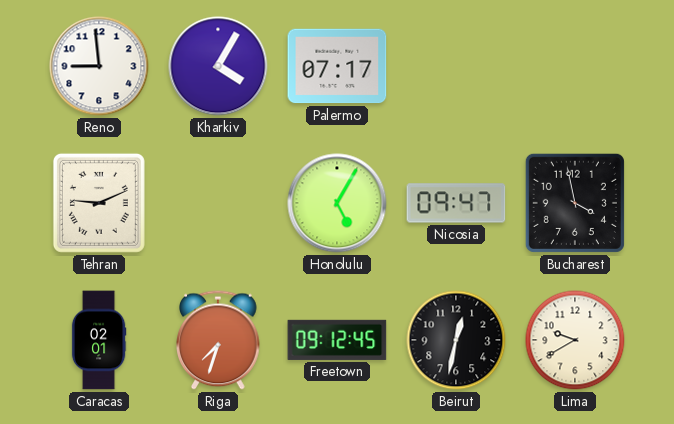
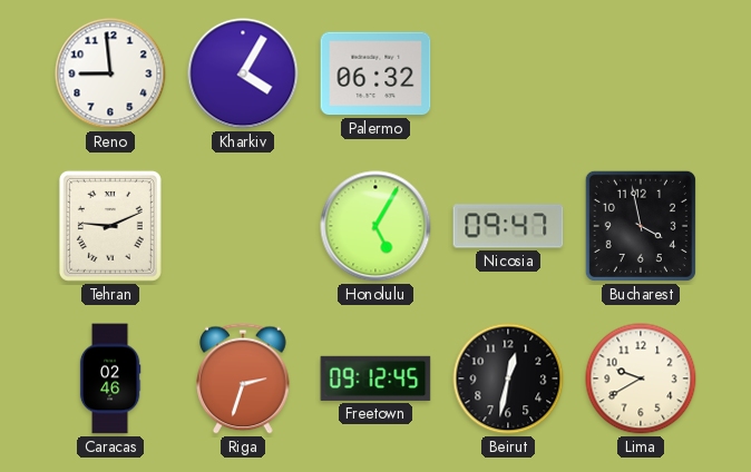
Palermo: 07:17 -> 06:32 (375, 73)
Caracas: 02:01 -> 02:46 (110, 378)
Riga: 7:33 -> 2:33 (243, 378)
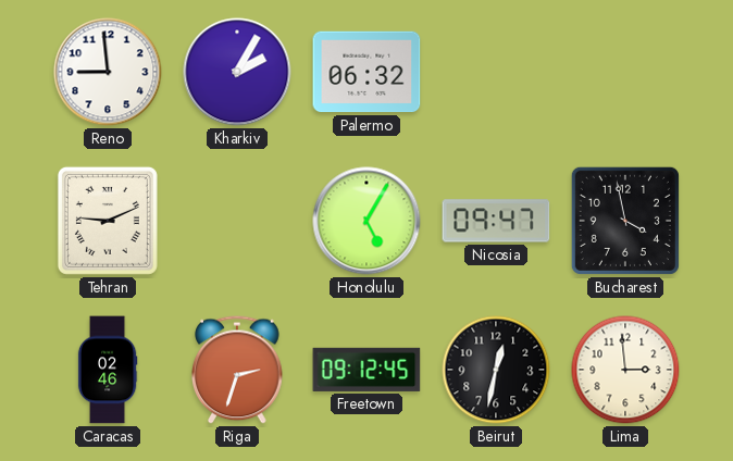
Kharkiv: 4:05 -> 2:05 (237, 72)
Lima: 9:40 -> 2:59 (625, 370)
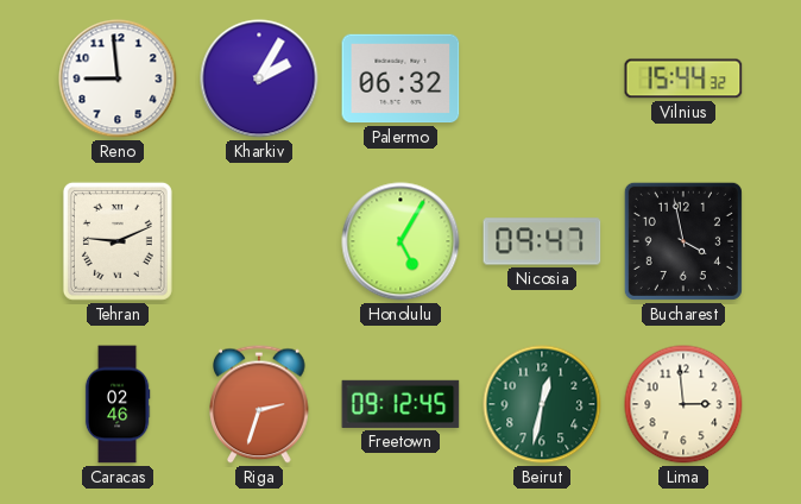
Vilnius: none -> 15:44 (683, 78)
Beirut dial: black -> green (542, 404)
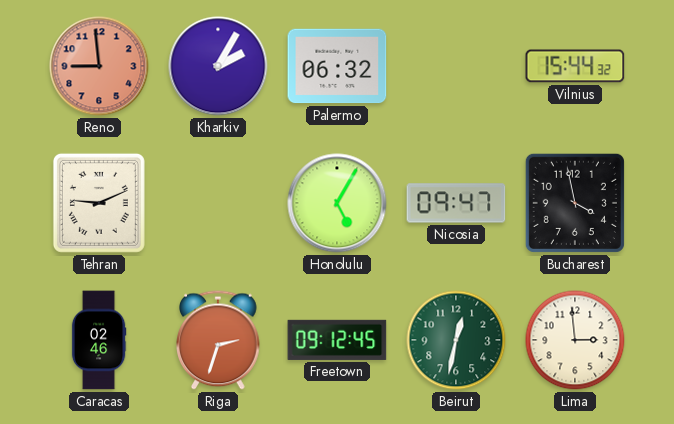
Reno dial: white -> salmon (99, 66)
